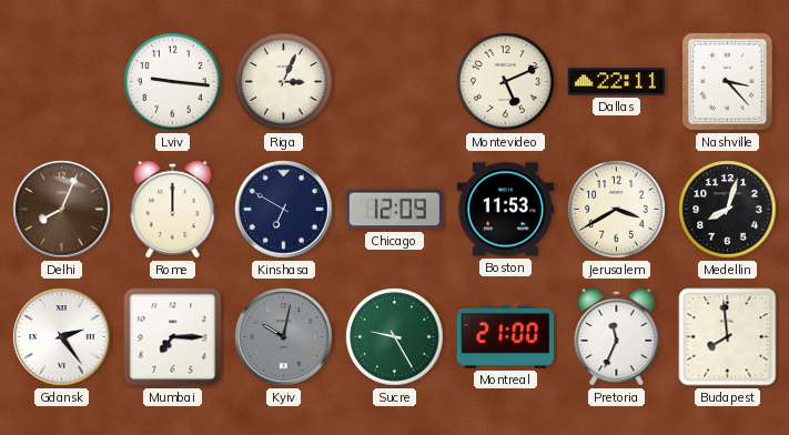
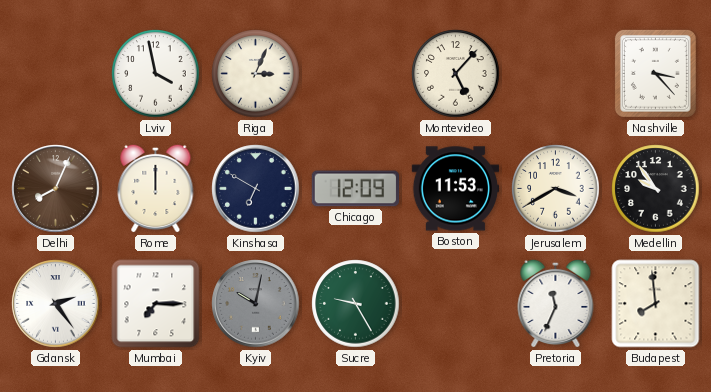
Lviv: 9:16 -> 3:58 (156, 74)
Montevideo: 5:11 -> 5:07 (456, 74)
Dallas: 22:11 -> none (617, 82)
Medellin: 8:03 -> 9:54 (656, 189)
Montreal: 21:00 -> none (506, 336)
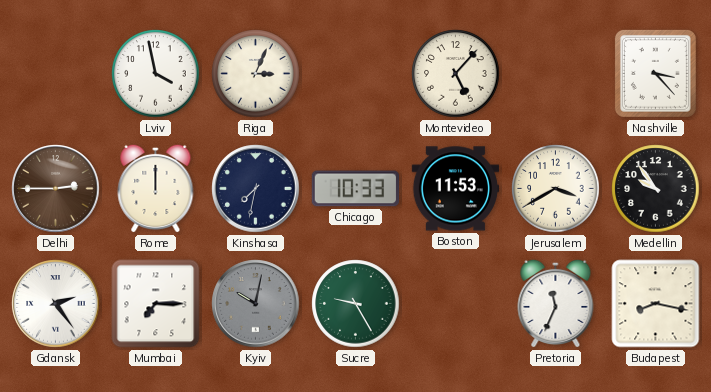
Delhi: 8:04 -> 2:45 (56, 189)
Kinshasa: 6:50 -> 7:32 (256, 189)
Chicago: 12:09 -> 10:33 (355, 189)
Budapest: 7:59 -> 8:17 (656, 304)
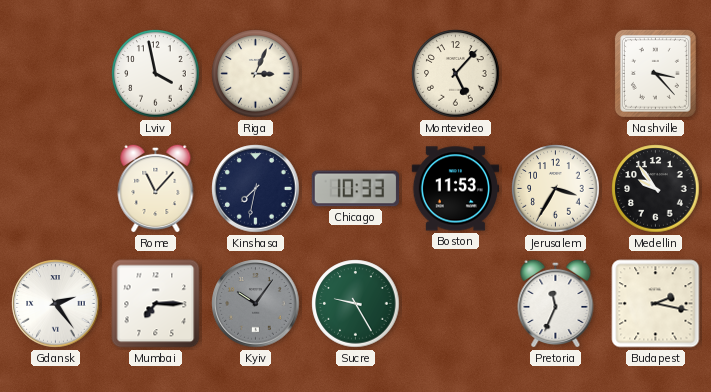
Delhi: 2:45 -> none (56, 189)
Rome: 12:00 -> 11:07 (156, 188)
Jerusalem: 3:40 -> 3:35 (556, 189)
Kyiv: 10:02 -> 10:06 (256, 304)
Budapest: 8:17 -> 2:17 (656, 304)
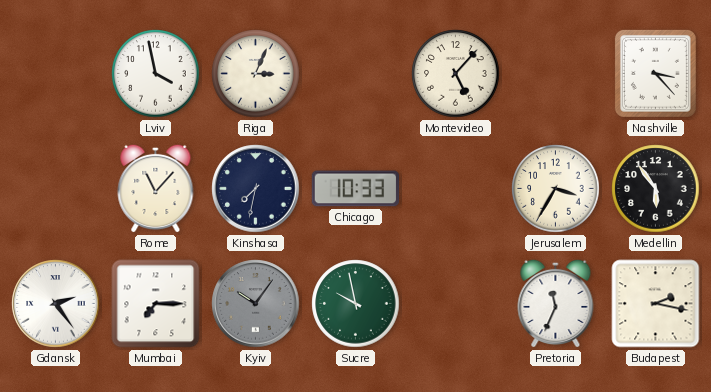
Boston: 11:53 -> none (456, 189)
Medellin: 9:54 -> 5:54 (656, 189)
Sucre: 9:25 -> 9:58 (356, 304)
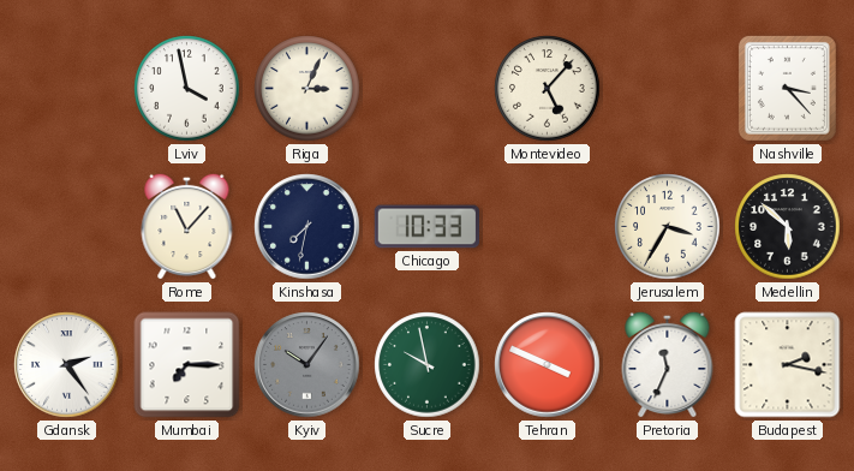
Medellin: 5:54 -> 5:52 (788, 227)
Tehran: none -> 3:49 (548, 365)
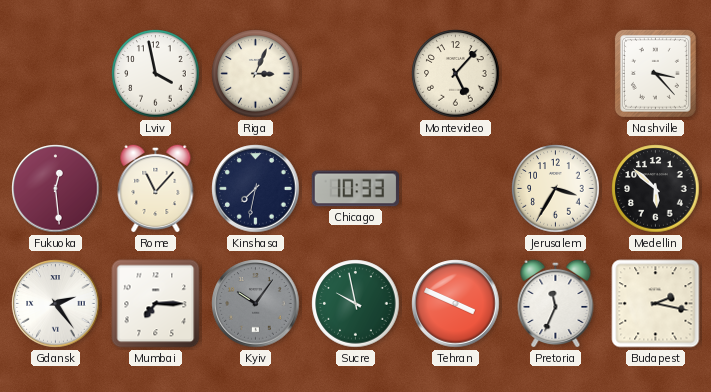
Fukuoka: none -> 12:29 (56, 189)
